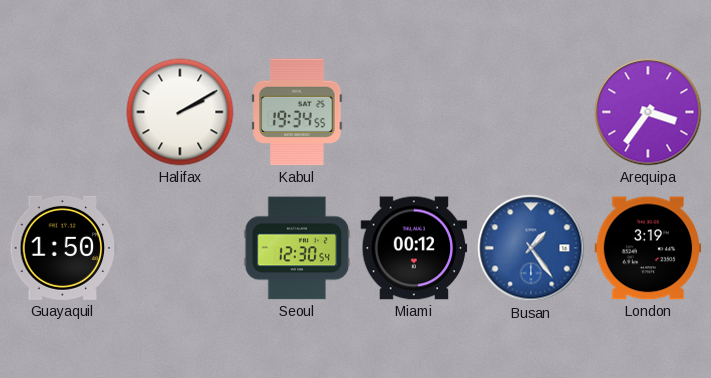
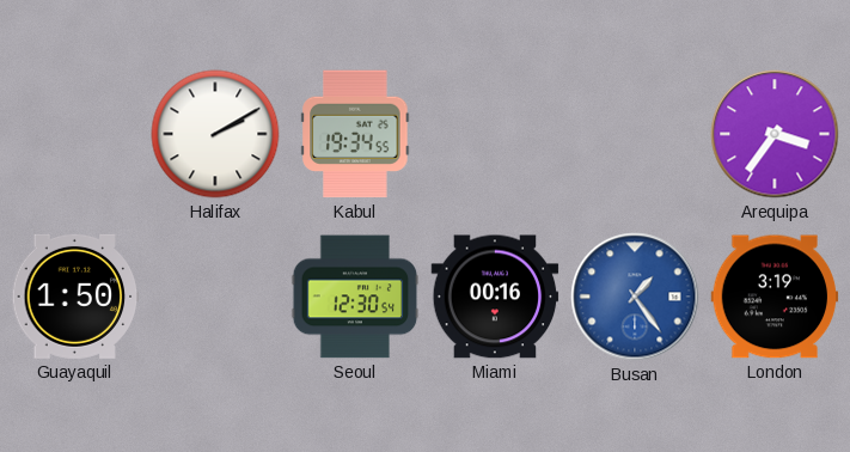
Miami: 00:12 -> 00:16 (495, 297)
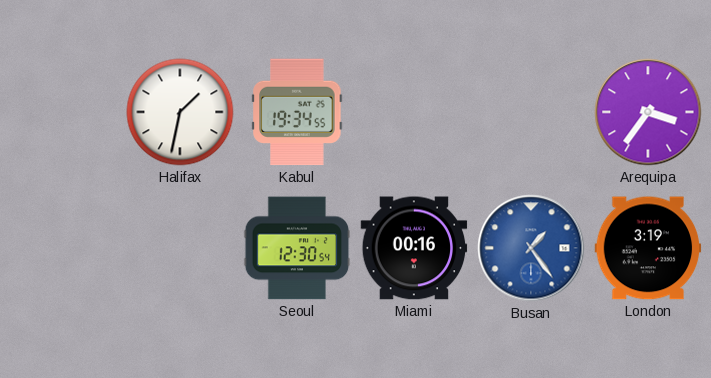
Halifax: 2:10 -> 1:32 (180, 112)
Guayaquil: 1:50 -> none (75, 297)
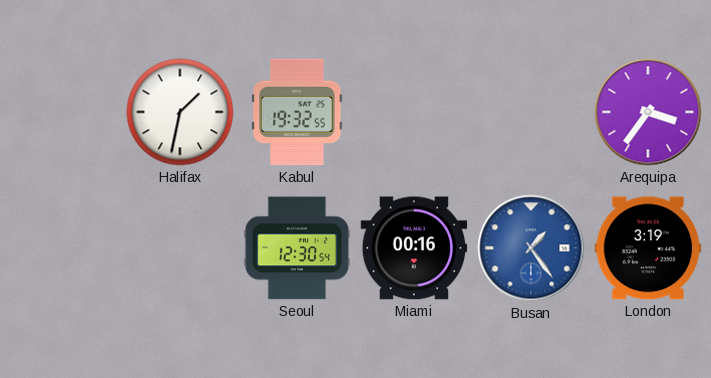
Kabul: 19:34 -> 19:32 (297, 112)
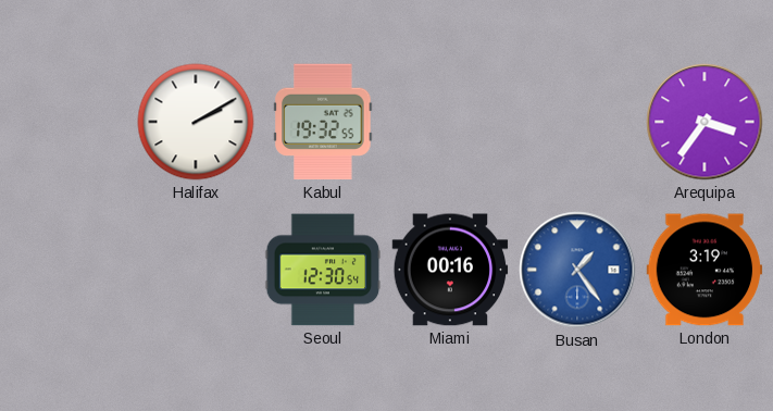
Halifax: 1:32 -> 2:10 (196, 122)
